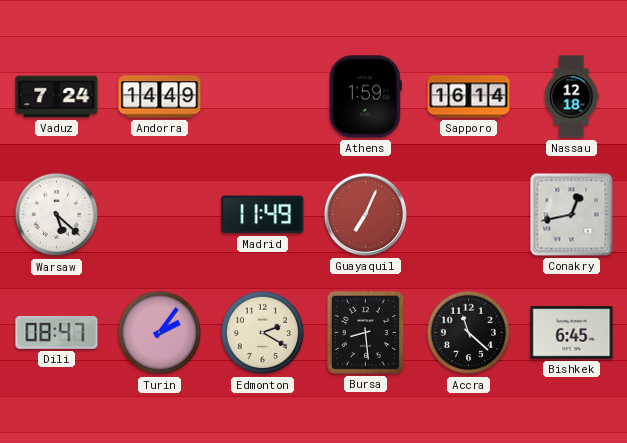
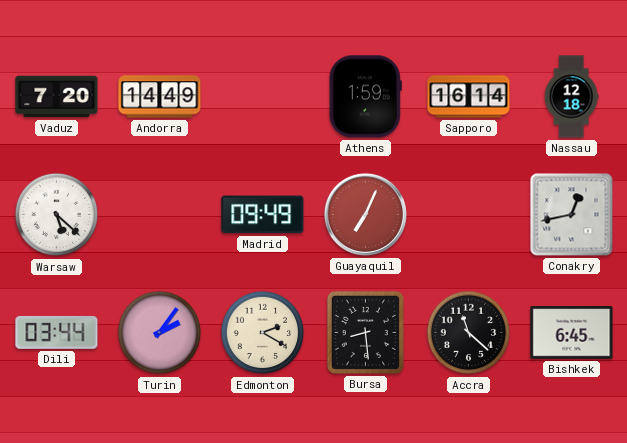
Vaduz: 7:24 -> 7:20 (57, 97)
Madrid: 11:49 -> 09:49 (263, 215)
Dili: 08:47 -> 03:44 (57, 332)
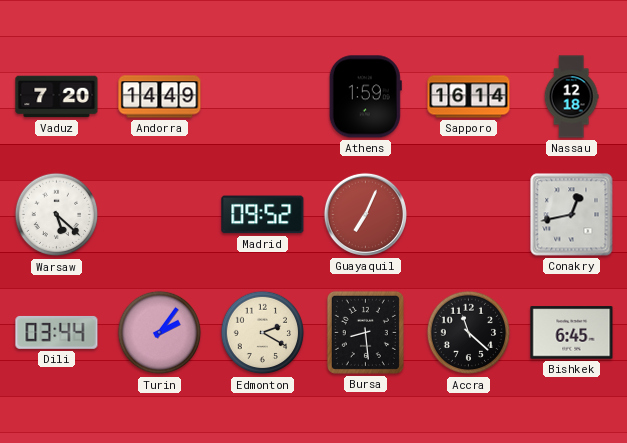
Madrid: 09:49 -> 09:52 (263, 215)
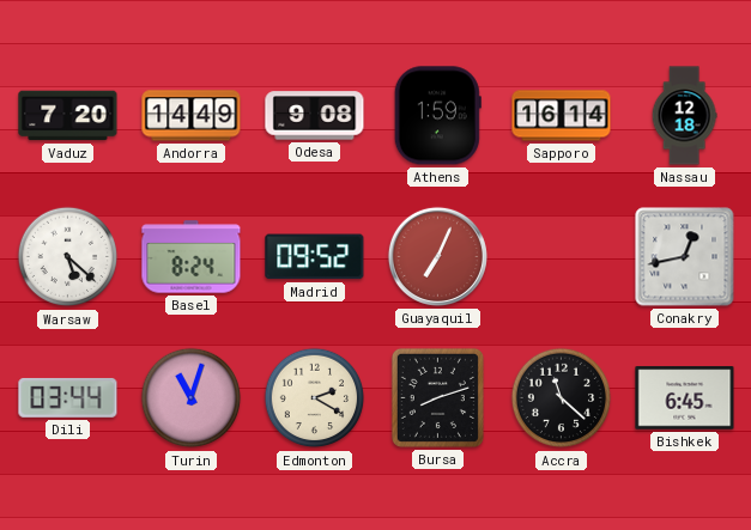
Odesa: none -> 9:08 (315, 116)
Basel: none -> 8:24 (192, 257)
Turin: 2:06 -> 11:03 (192, 398)
Bursa: 8:29 -> 8:12 (437, 397)
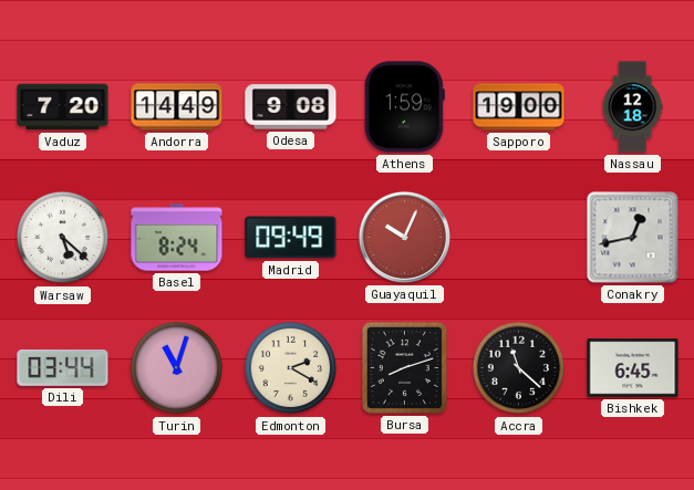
Sapporo: 16:14 -> 19:00 (519, 107)
Madrid: 09:52 -> 09:49 (291, 238)
Guayaquil: 7:04 -> 10:04 (404, 237)
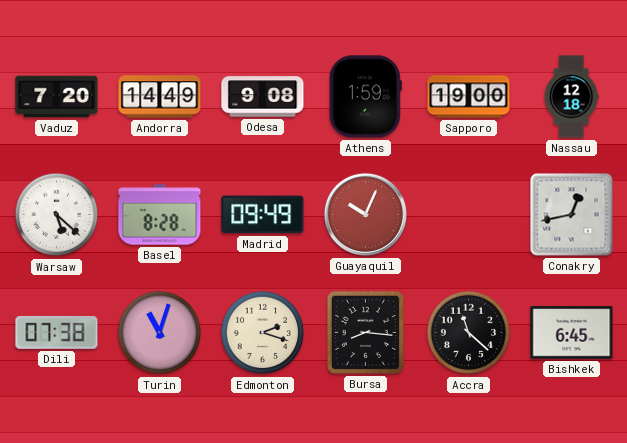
Basel: 8:24 -> 8:28 (160, 215)
Dili: 03:44 -> 07:38 (57, 332)
Edmonton: 2:20 -> 2:18 (263, 333)
Bursa: 8:12 -> 8:16 (365, 332)
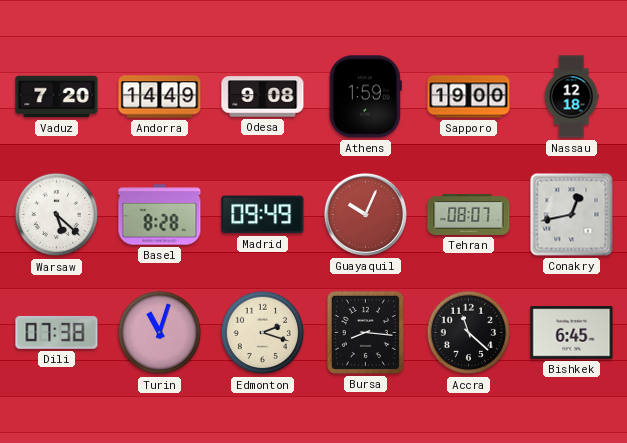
Tehran: none -> 08:07 (469, 214)
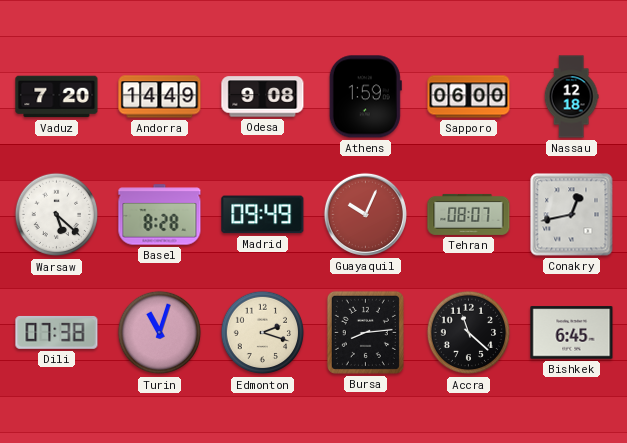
Sapporo: 19:00 -> 06:00 (469, 97)
Bursa: 8:16 -> 8:14 (365, 332)
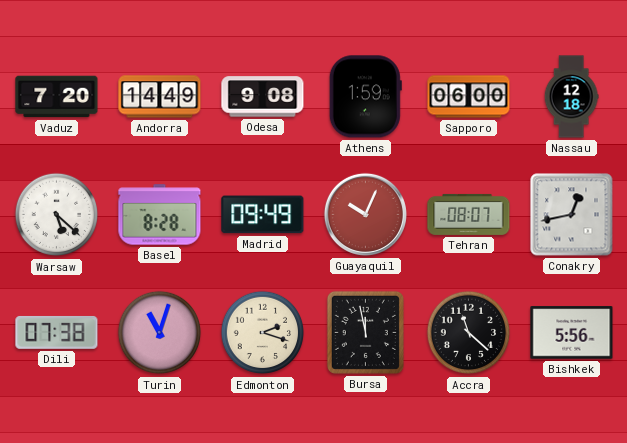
Bursa: 8:14 -> 11:58 (365, 332)
Bishkek: 6:45 -> 5:56 (572, 333)
